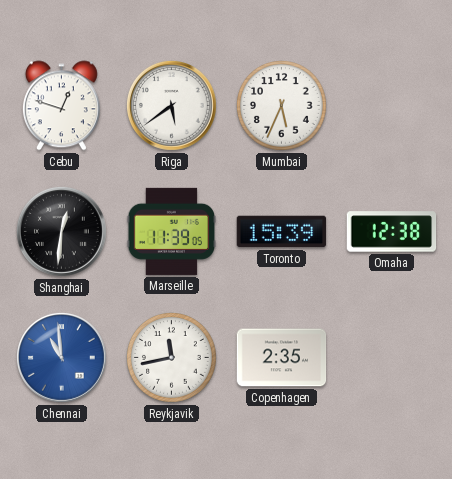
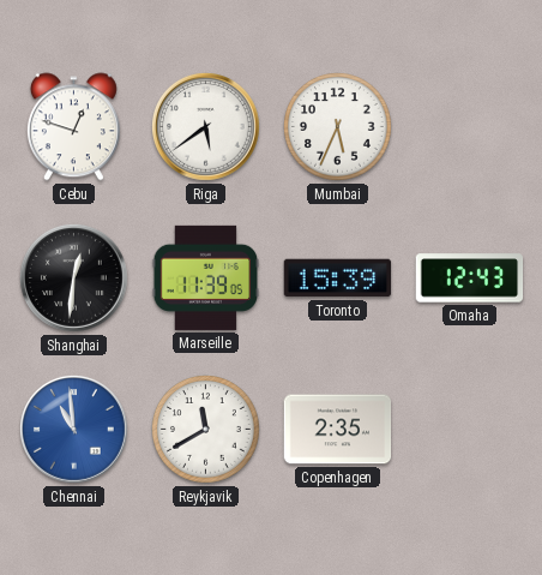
Omaha: 12:38 -> 12:43 (470, 278)
Reykjavik: 11:43 -> 11:40 (206, 430)
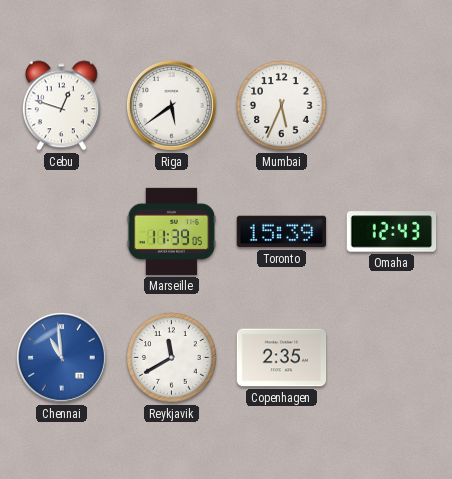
Shanghai: 12:31 -> none (74, 278)
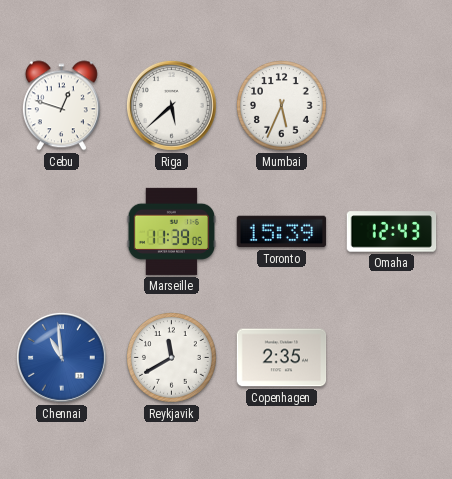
Riga: 5:39 -> 5:38 (172, 106)
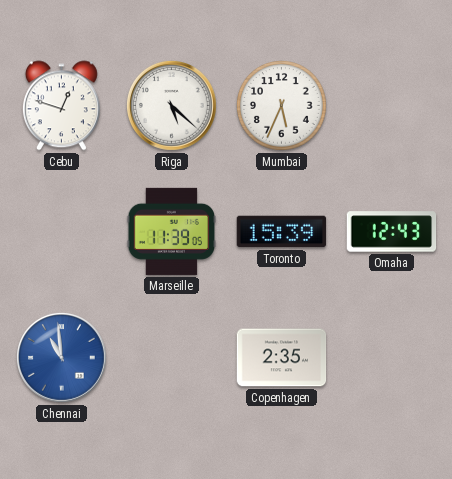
Riga: 5:38 -> 5:22 (172, 106)
Reykjavik: 11:40 -> none (172, 358)
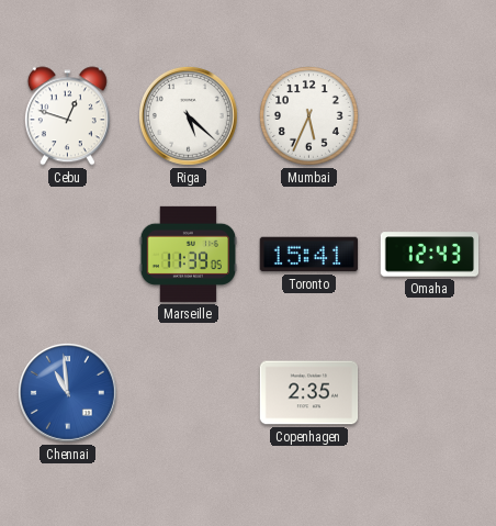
Toronto: 15:39 -> 15:41 (309, 255)
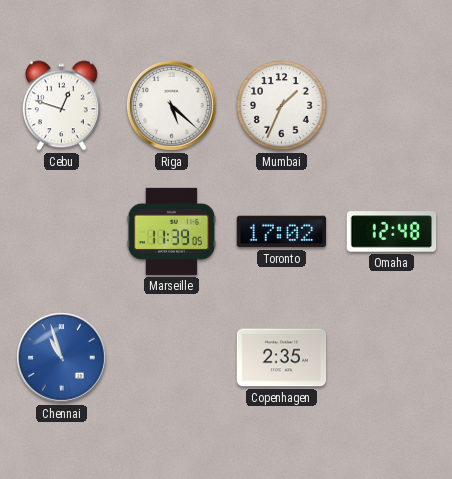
Mumbai: 5:34 -> 1:34 (282, 106)
Toronto: 15:41 -> 17:02 (282, 232)
Omaha: 12:43 -> 12:48 (392, 232)
Chennai: 10:59 -> 10:57 (62, 358)
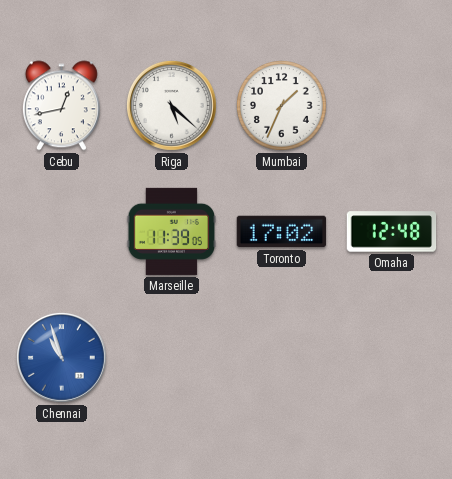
Cebu: 12:48 -> 12:43 (61, 106)
Copenhagen: 2:35 -> none (282, 358)
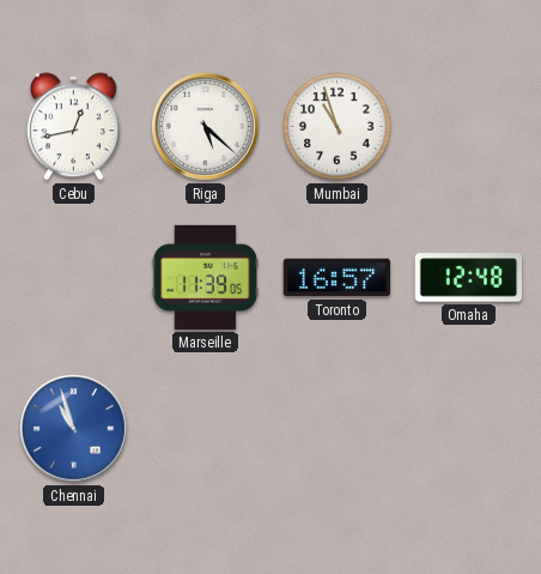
Mumbai: 1:34 -> 10:57 (338, 127)
Toronto: 17:02 -> 16:57 (338, 278)
